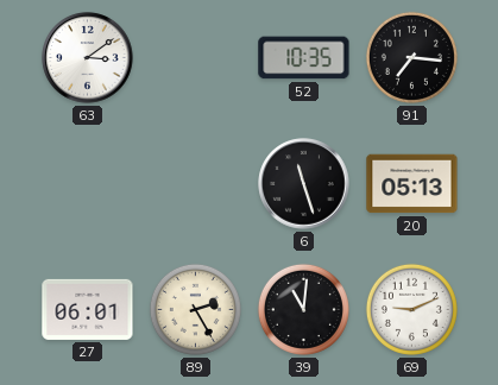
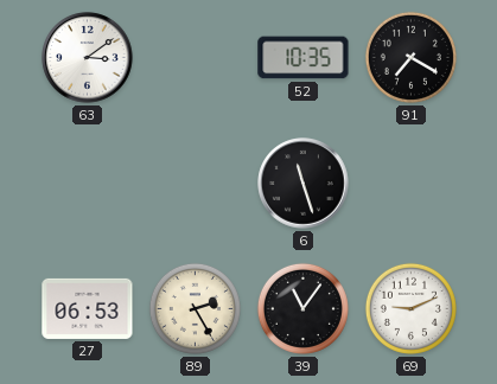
91: 7:16 -> 7:20 (410, 57)
20: 05:13 -> none (412, 184)
27: 06:01 -> 06:53 (88, 308)
39: 11:01 -> 11:06 (302, 308)
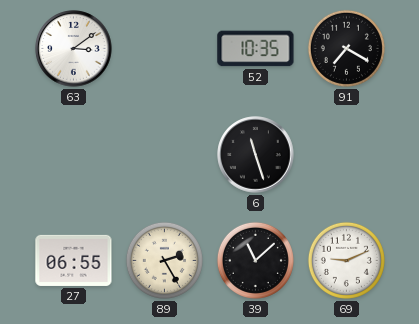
27: 06:53 -> 06:55 (74, 260)
39: 11:06 -> 11:08 (255, 260)
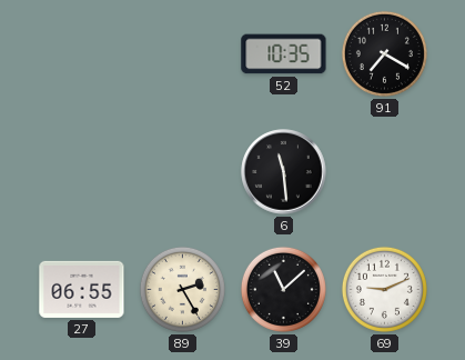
63: 3:09 -> none (74, 49)
6: 11:27 -> 11:29 (284, 172)
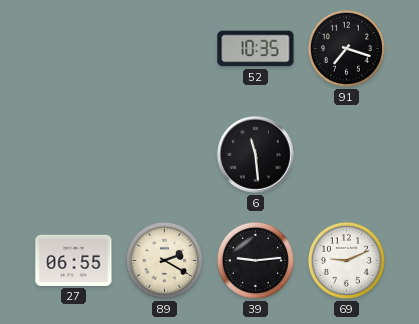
91: 7:20 -> 7:18 (346, 48)
89: 2:25 -> 2:20 (164, 260)
39: 11:08 -> 9:14 (255, 260)
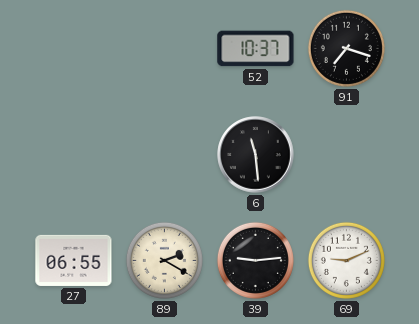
52: 10:35 -> 10:37 (256, 49)
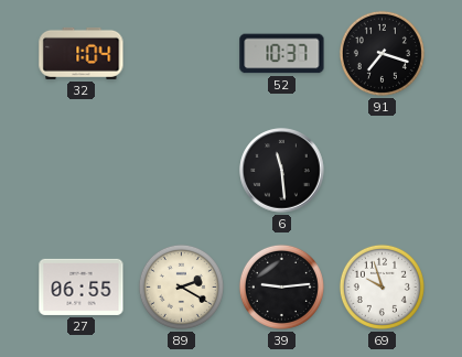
32: none -> 1:04 (82, 53)
69: 9:11 -> 9:57 (382, 286)
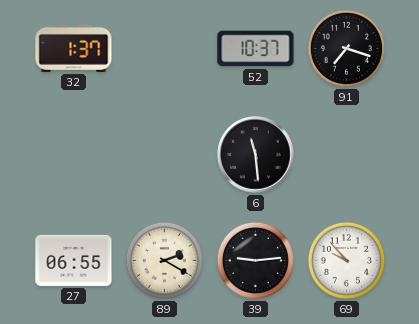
32: 1:04 -> 1:37 (74, 48)
69: 9:57 -> 9:53 (346, 260)
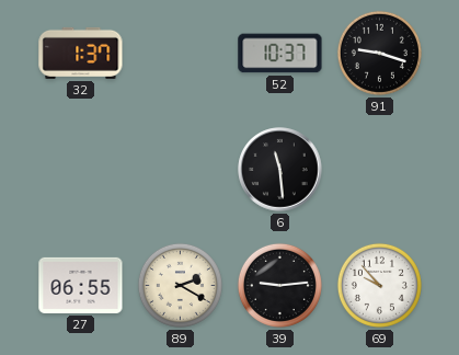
91: 7:18 -> 9:18 (379, 53)
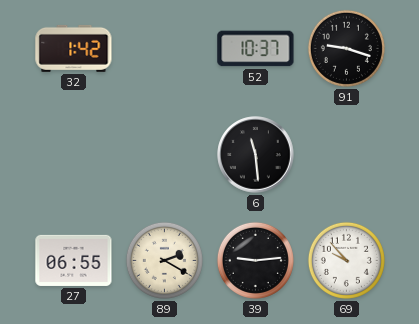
32: 1:37 -> 1:42 (74, 48)
